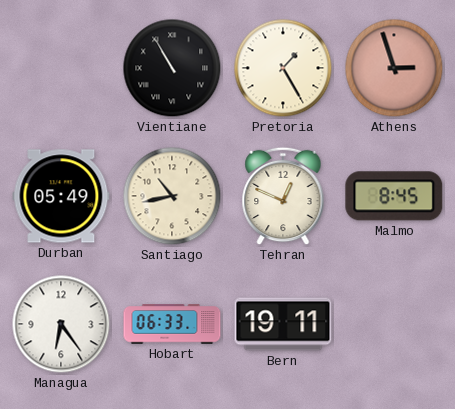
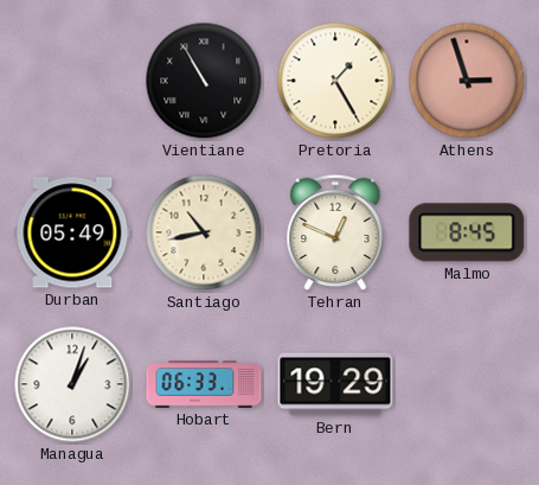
Managua: 6:24 -> 1:03 (72, 384)
Bern: 19:11 -> 19:29 (335, 384)
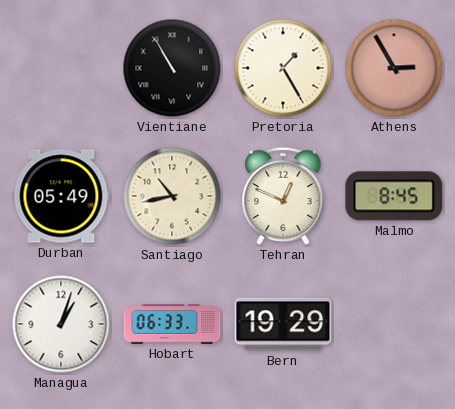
Athens: 2:57 -> 2:55 (394, 68)
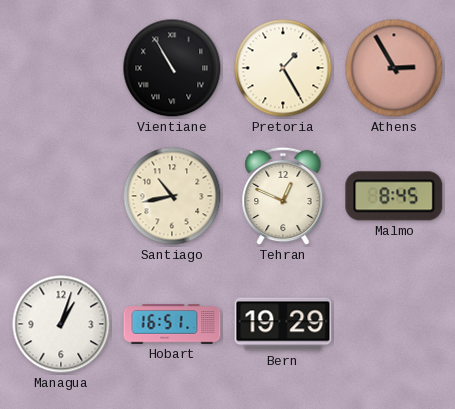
Durban: 05:49 -> none (61, 196)
Hobart: 06:33 -> 16:51 (172, 324)
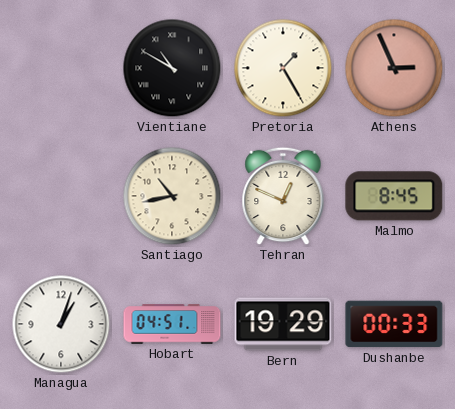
Vientiane: 10:55 -> 10:50 (172, 68)
Athens: 2:55 -> 2:56 (394, 68)
Hobart: 16:51 -> 04:51 (172, 324)
Dushanbe: none -> 00:33 (394, 324)
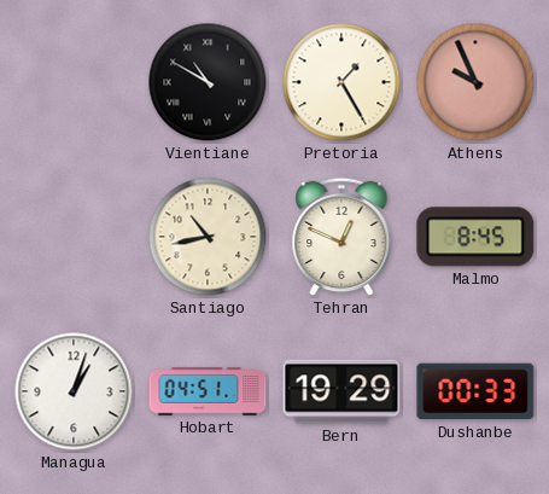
Athens: 2:56 -> 9:56 (475, 82)
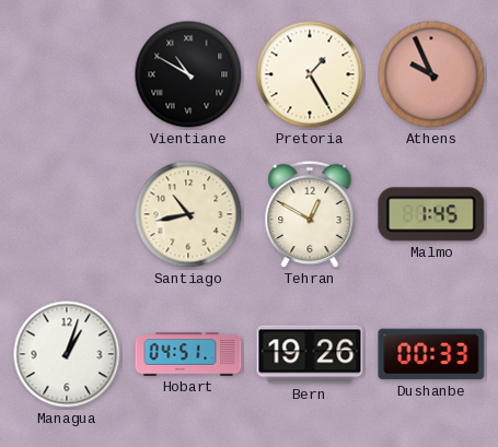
Tehran: 12:49 -> 12:50 (310, 214)
Malmo: 8:45 -> 1:45 (431, 214)
Bern: 19:29 -> 19:26 (310, 354)
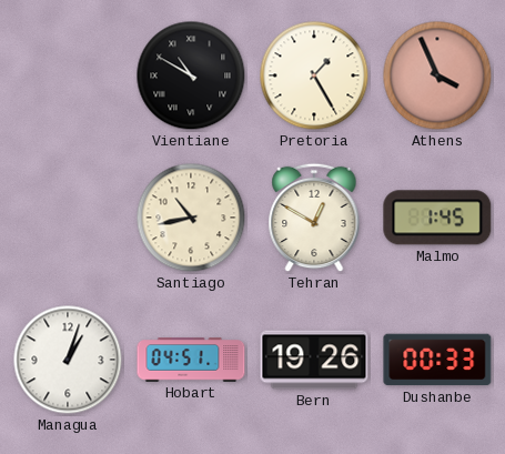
Athens: 9:56 -> 3:56 (437, 75)
